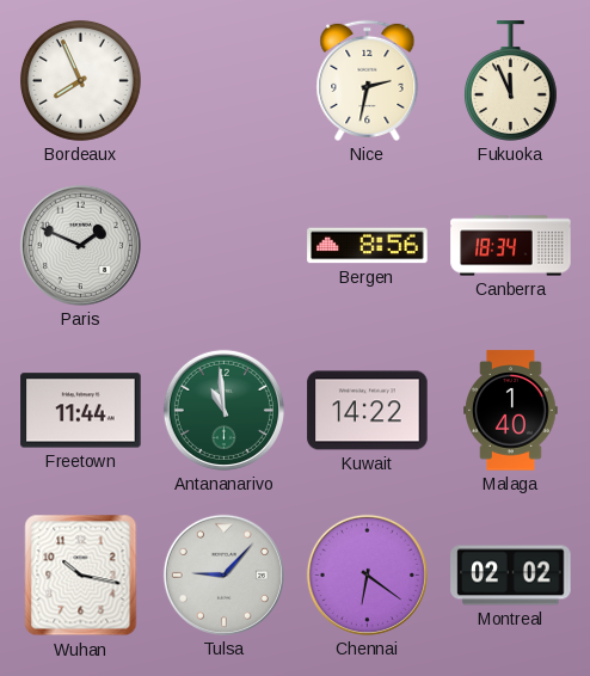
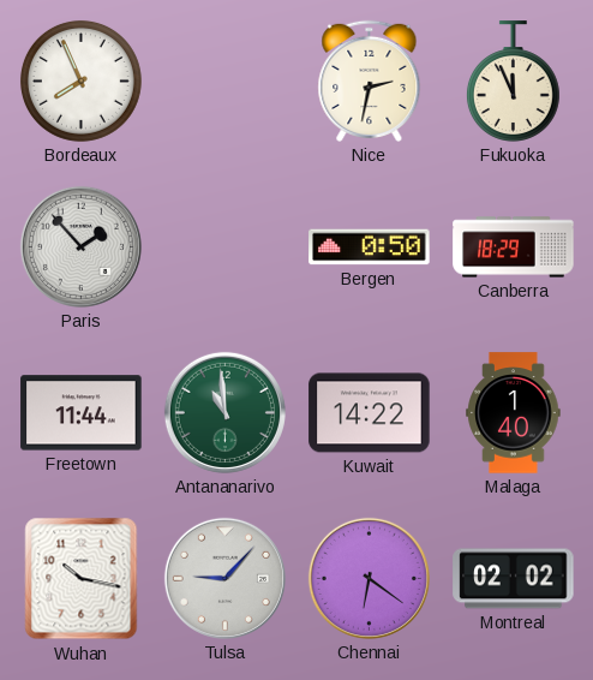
Paris: 1:49 -> 1:53 (80, 246)
Bergen: 8:56 -> 0:50 (370, 247)
Canberra: 18:34 -> 18:29 (514, 247)
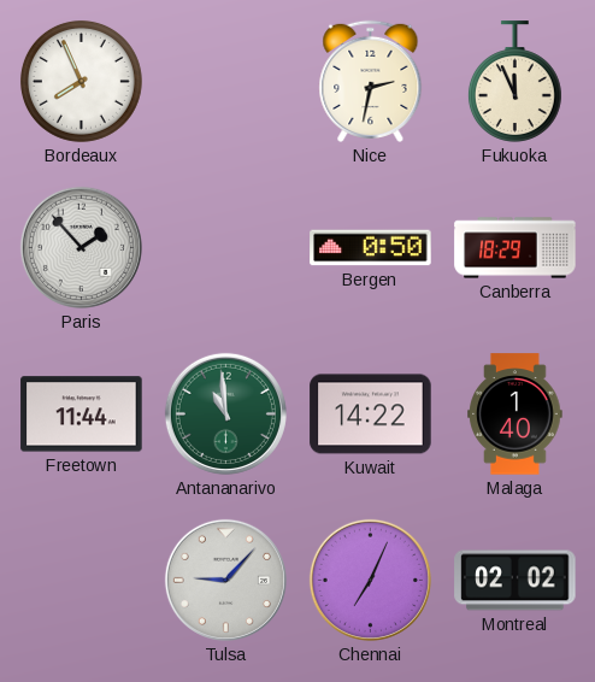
Wuhan: 10:17 -> none (82, 579)
Chennai: 6:21 -> 7:04 (370, 580)
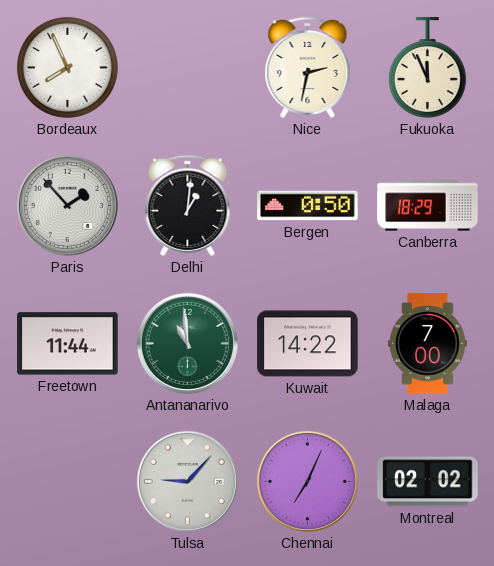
Delhi: none -> 1:01 (188, 205)
Malaga: 1:40 -> 7:00 (428, 344)
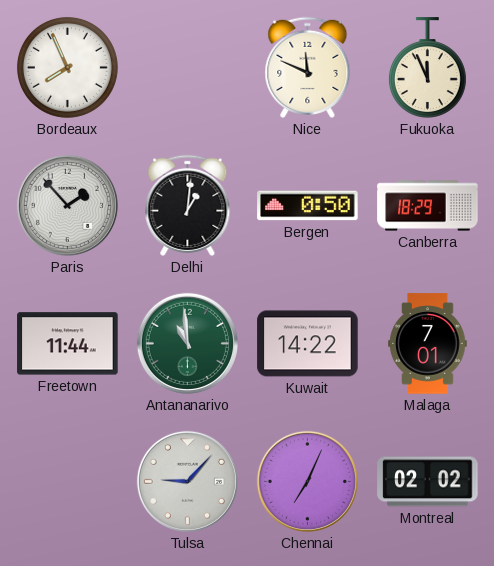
Nice: 2:32 -> 11:49 (308, 67)
Malaga: 7:00 -> 7:01 (428, 344)
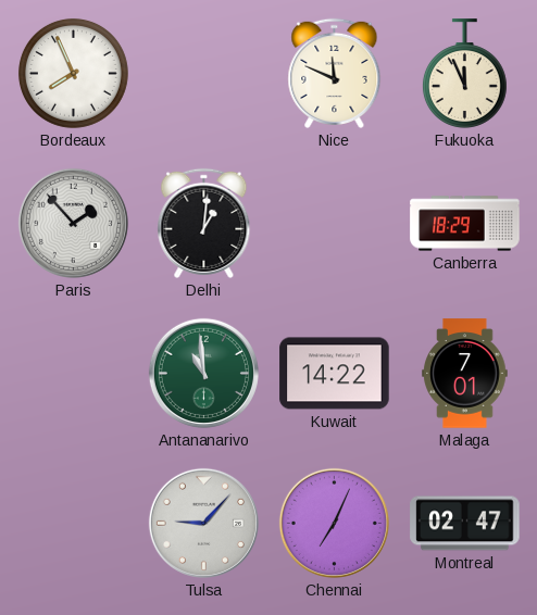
Bergen: 0:50 -> none (308, 206)
Freetown: 11:44 -> none (68, 344)
Montreal: 02:02 -> 02:47 (465, 524)
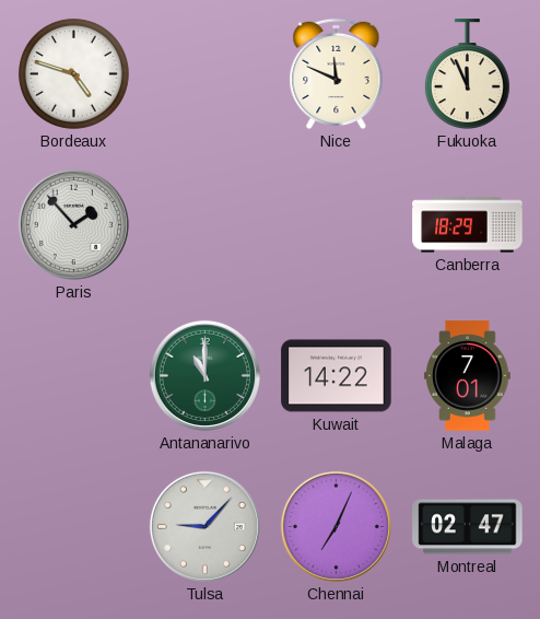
Bordeaux: 7:56 -> 4:48 (73, 73)
Delhi: 1:01 -> none (204, 223)
Antananarivo: 10:59 -> 11:00 (204, 375)
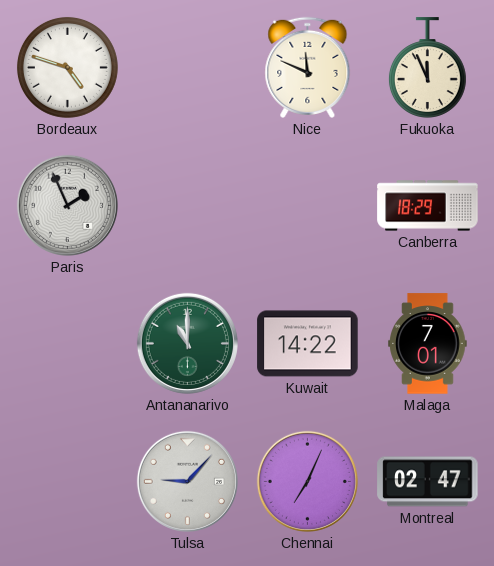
Paris: 1:53 -> 1:56 (67, 205)
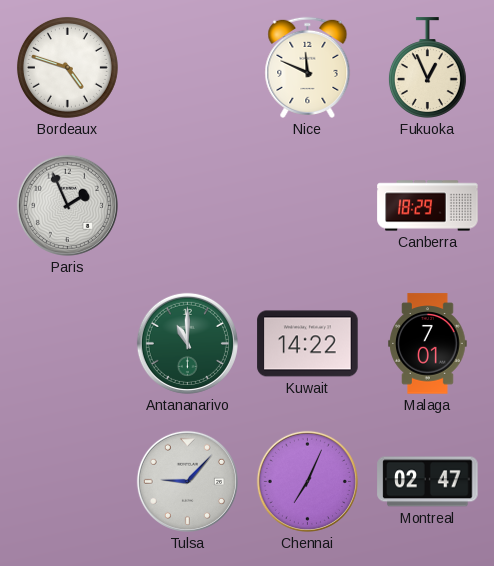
Fukuoka: 11:56 -> 12:56 (427, 68)
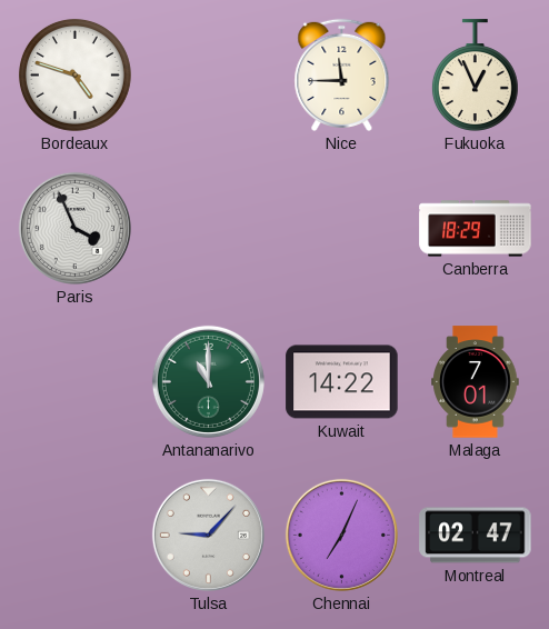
Nice: 11:49 -> 11:45 (342, 74)
Paris: 1:56 -> 3:56 (74, 228)
